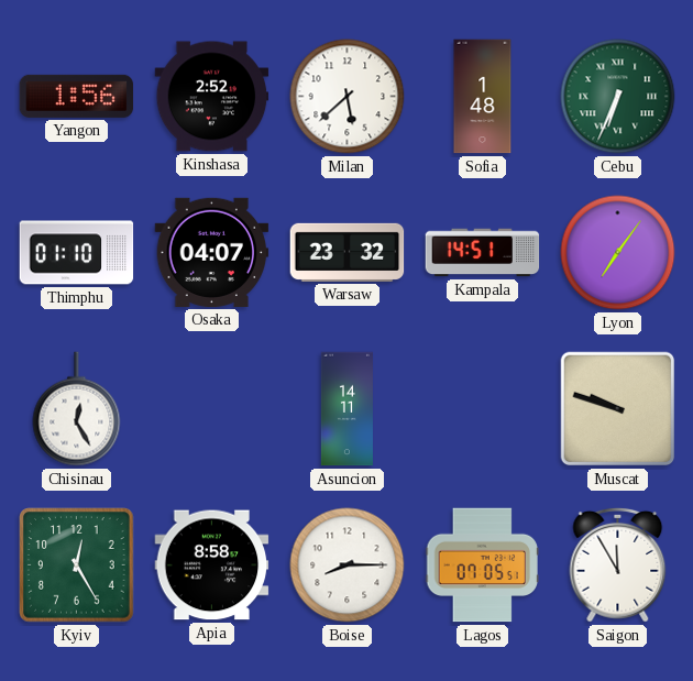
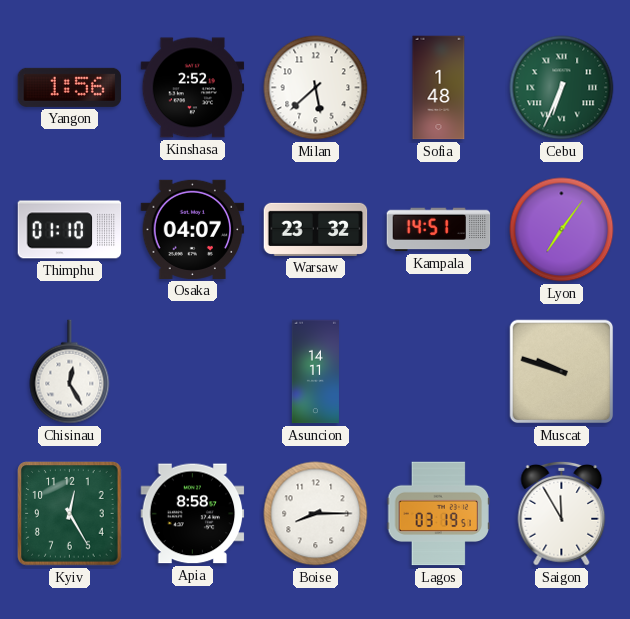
Lagos: 07:05 -> 03:19 (438, 514)
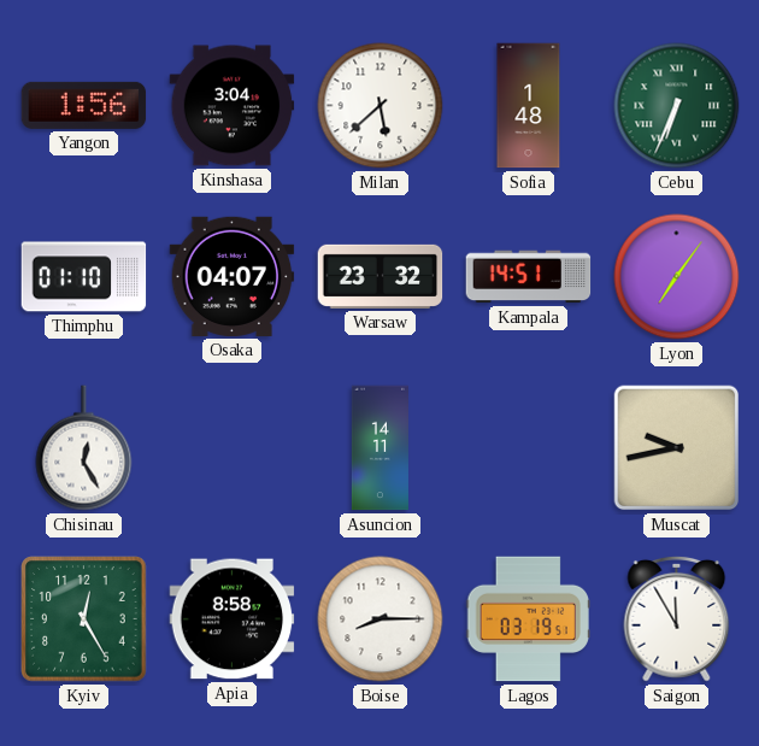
Kinshasa: 2:52 -> 3:04 (233, 106)
Muscat: 9:48 -> 9:43 (677, 448)
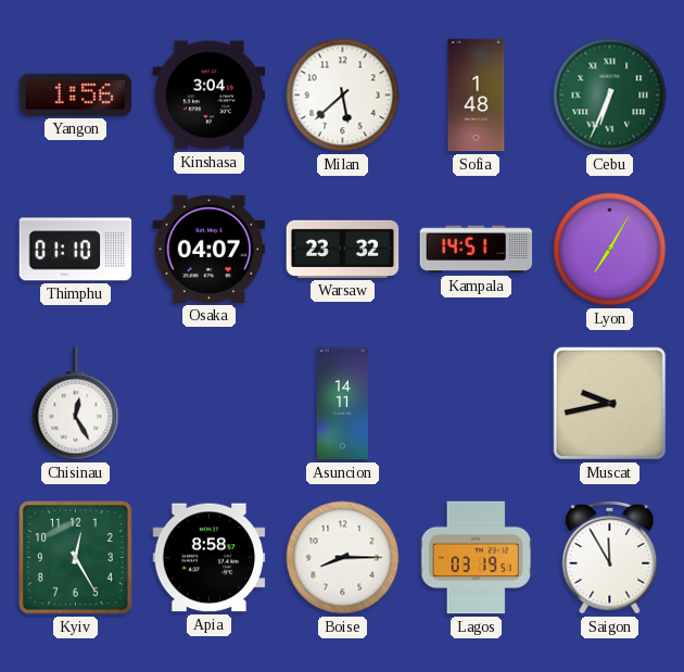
Lyon: 7:06 -> 7:05 (610, 250)
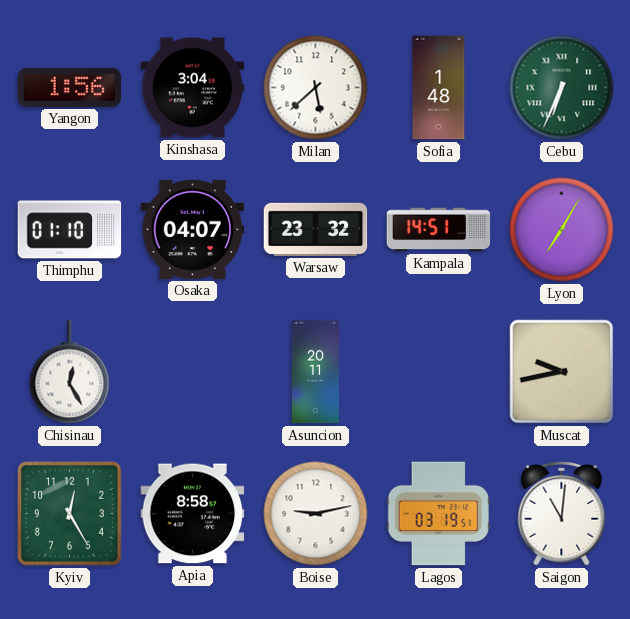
Asuncion: 14:11 -> 20:11 (315, 372)
Boise: 8:15 -> 9:13 (316, 514)
Saigon: 11:55 -> 11:01 (562, 513)
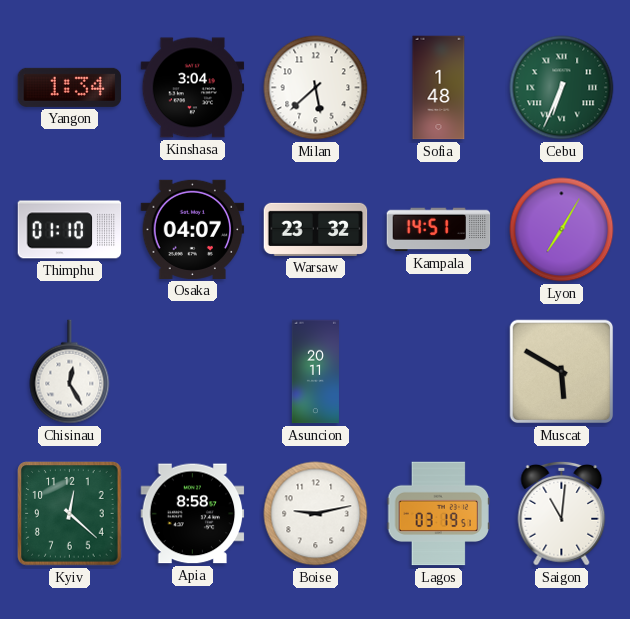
Yangon: 1:56 -> 1:34 (70, 87)
Muscat: 9:43 -> 5:50 (562, 372)
Kyiv: 12:25 -> 12:22 (70, 514)
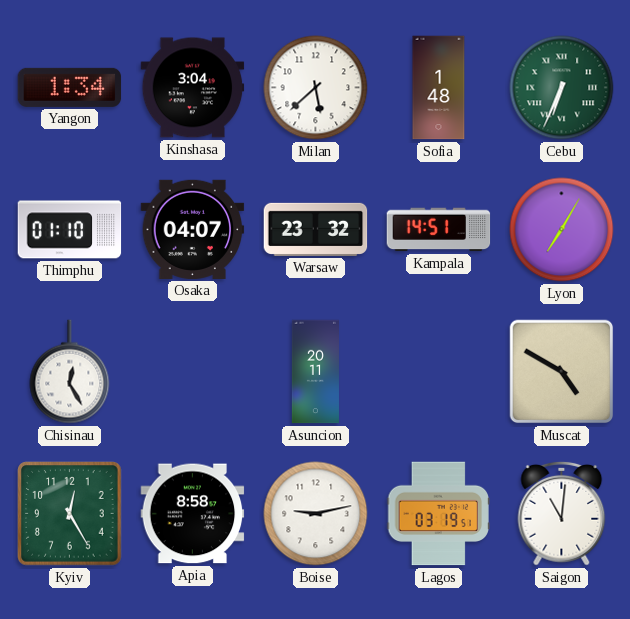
Muscat: 5:50 -> 4:50 (562, 372)
Kyiv: 12:22 -> 12:25 (70, 514)
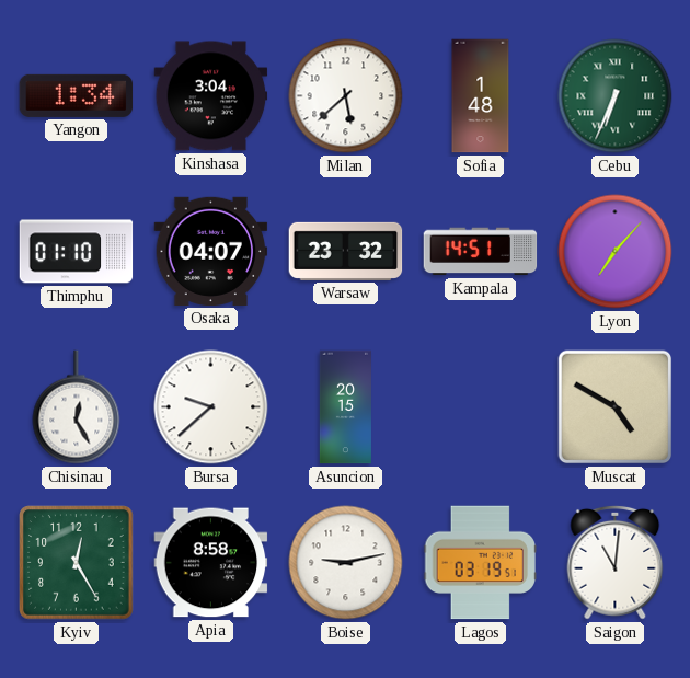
Lyon: 7:05 -> 7:07 (616, 252)
Bursa: none -> 9:38 (211, 407)
Asuncion: 20:11 -> 20:15 (345, 407)
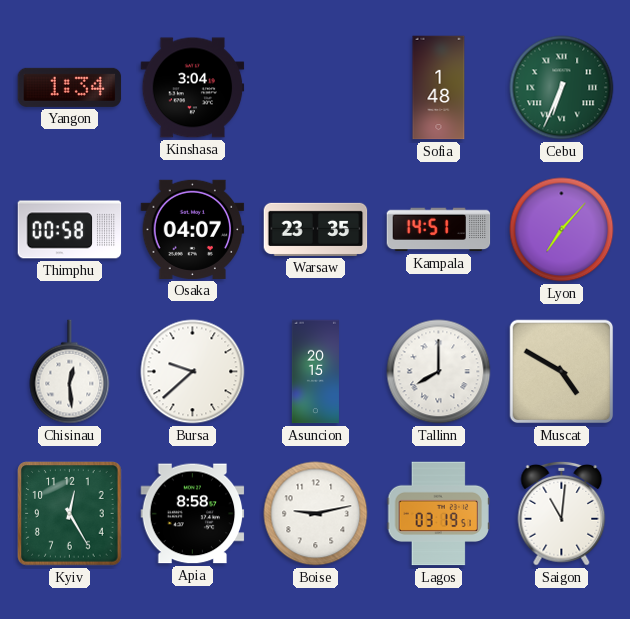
Milan: 5:38 -> none (346, 96)
Thimphu: 01:10 -> 00:58 (70, 230)
Warsaw: 23:32 -> 23:35 (316, 229)
Chisinau: 12:25 -> 12:29 (70, 372)
Tallinn: none -> 8:00 (439, 372)
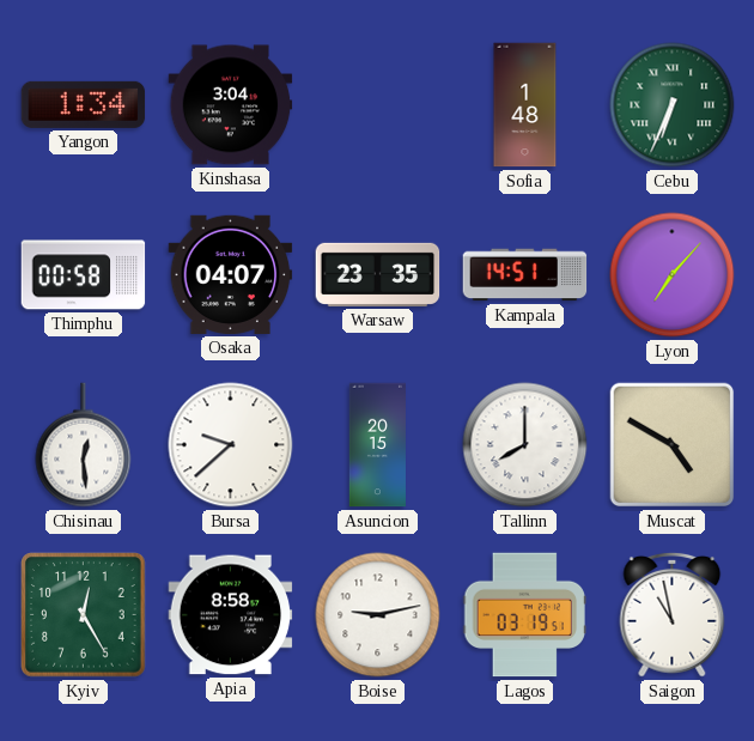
Saigon: 11:01 -> 10:58 (673, 614)
